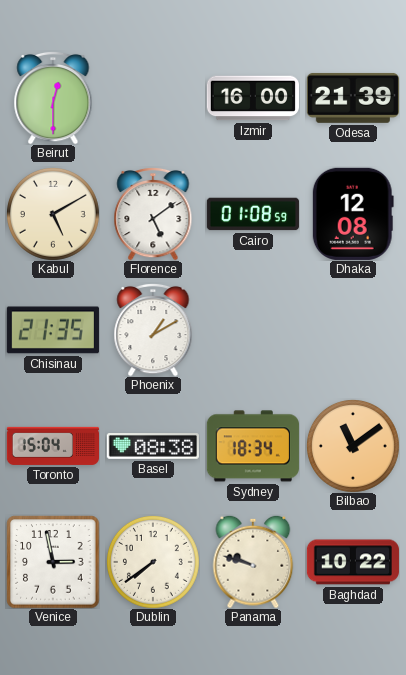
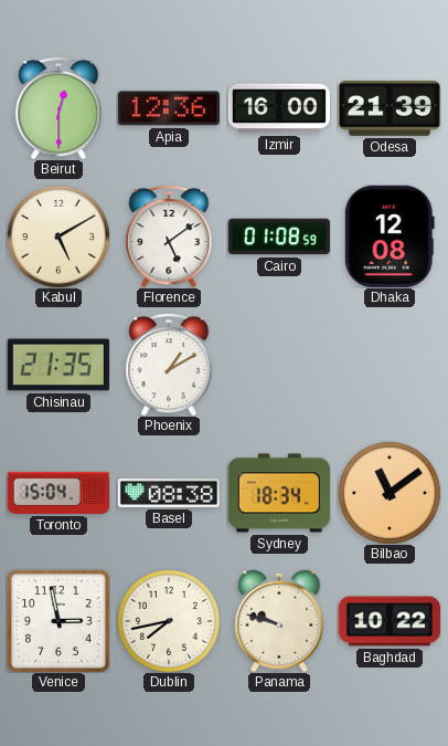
Apia: none -> 12:36 (169, 108)
Dublin: 7:39 -> 7:43 (169, 621)
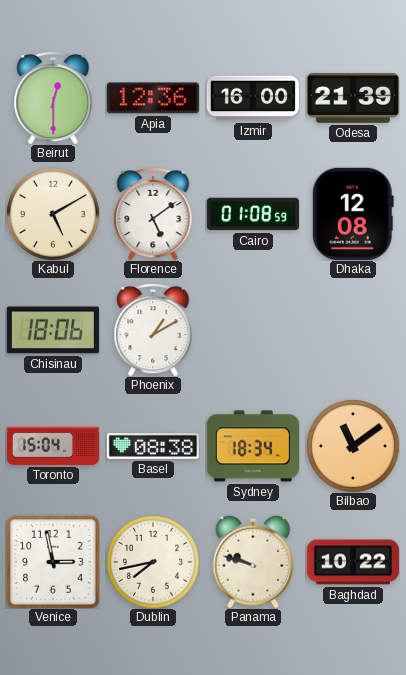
Chisinau: 21:35 -> 18:06 (53, 330)
